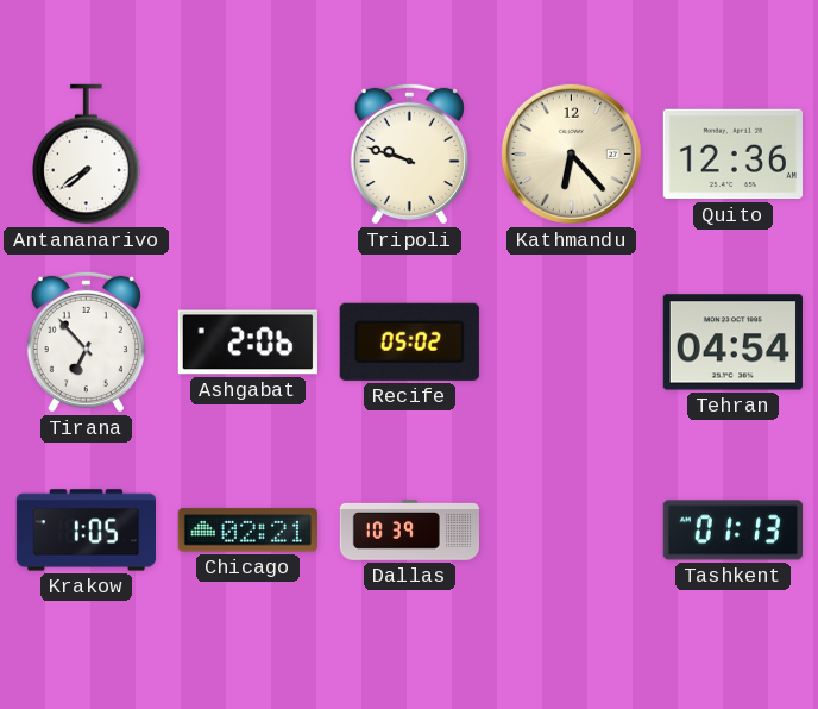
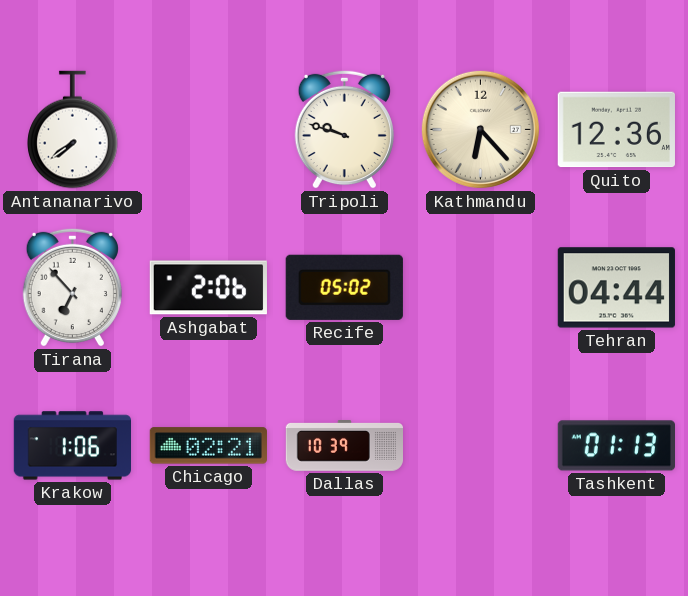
Tehran: 04:54 -> 04:44 (616, 288)
Krakow: 1:05 -> 1:06 (72, 446)
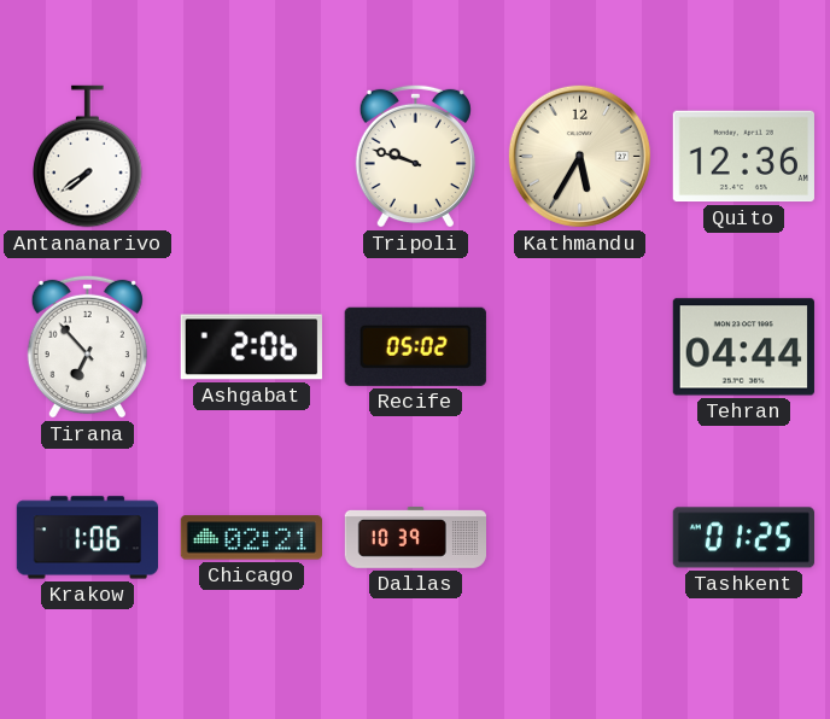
Kathmandu: 6:23 -> 5:35 (579, 156)
Tashkent: 01:13 -> 01:25 (743, 538)
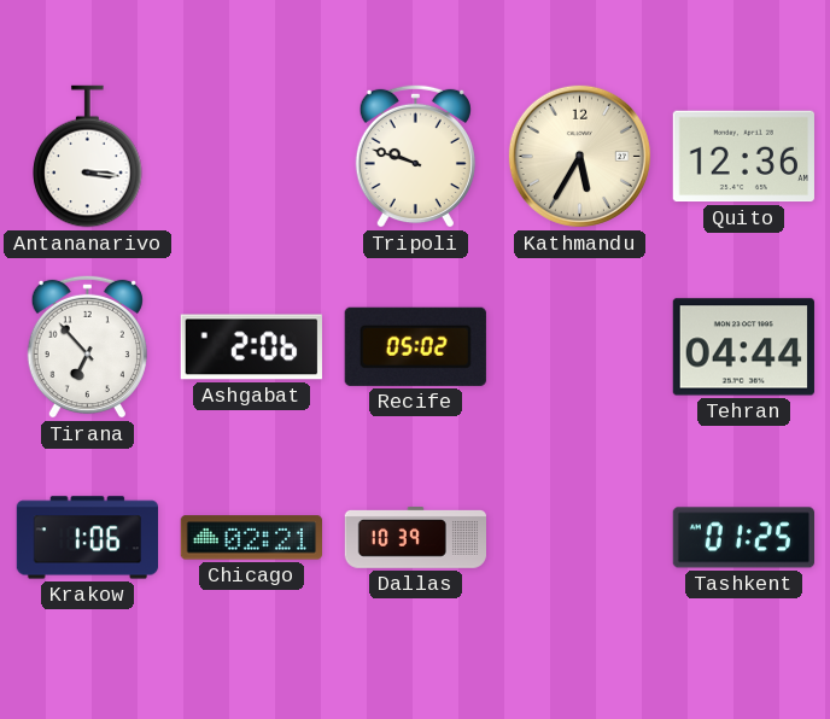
Antananarivo: 7:39 -> 3:16 (88, 157)
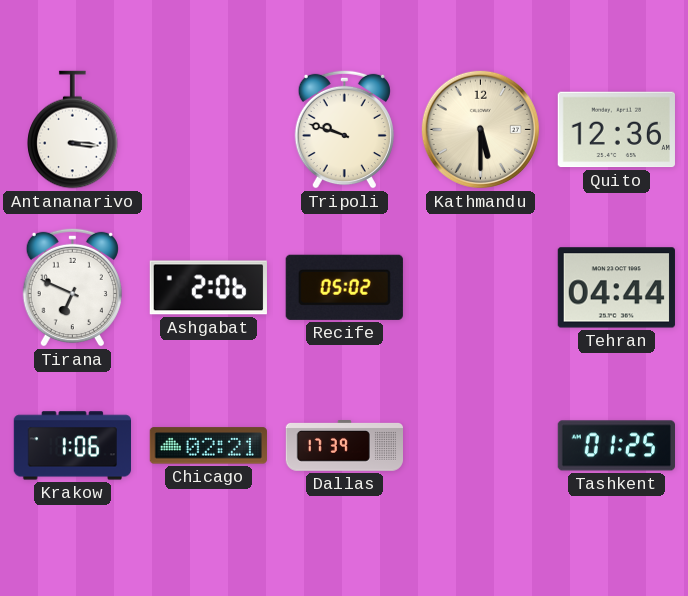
Kathmandu: 5:35 -> 5:30 (480, 129)
Tirana: 6:53 -> 6:49 (72, 287)
Dallas: 10:39 -> 17:39 (345, 446)
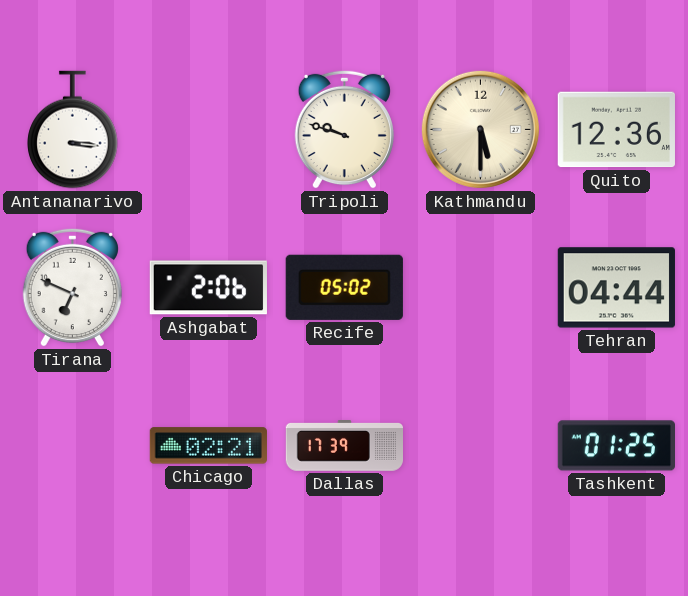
Krakow: 1:06 -> none (72, 446)
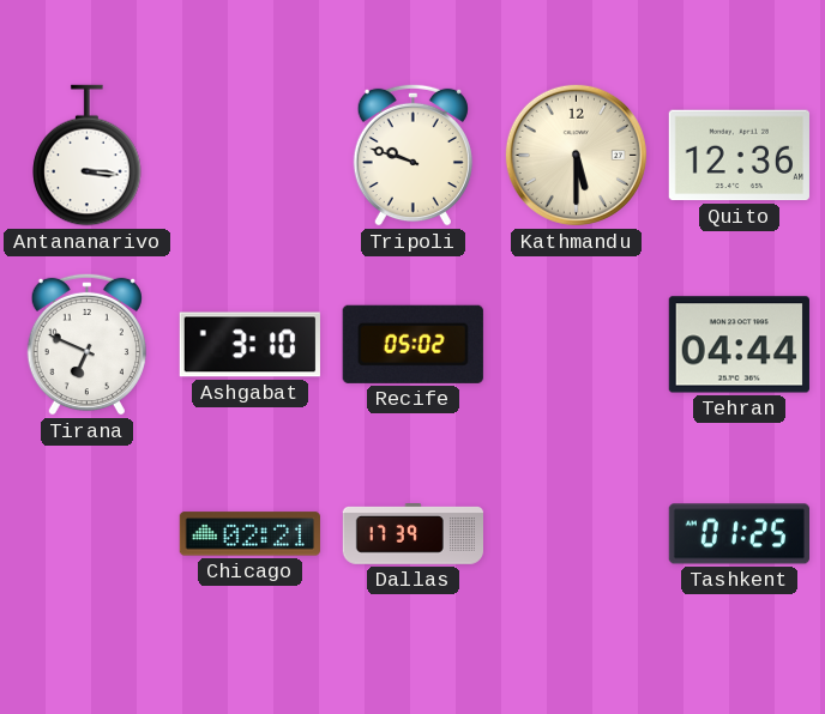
Ashgabat: 2:06 -> 3:10 (249, 345)
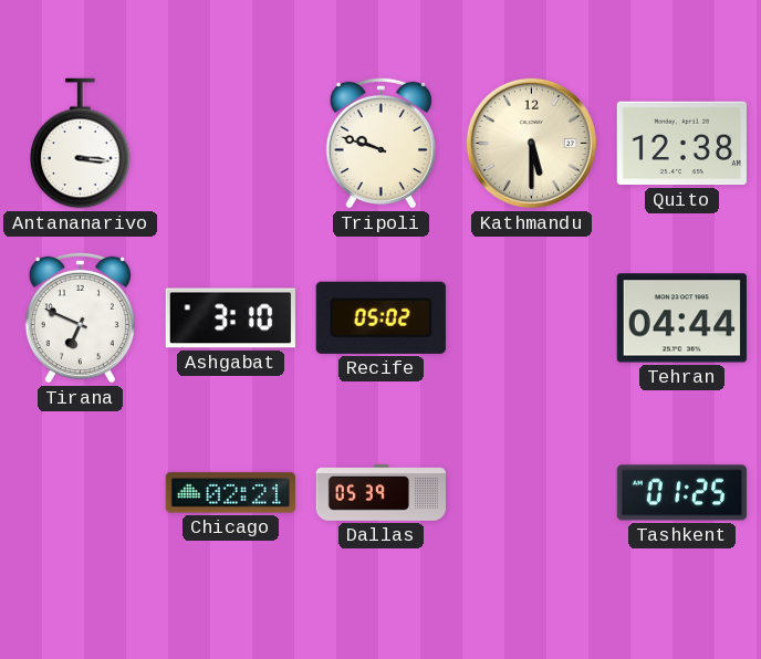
Quito: 12:36 -> 12:38 (681, 144)
Dallas: 17:39 -> 05:39 (382, 493)
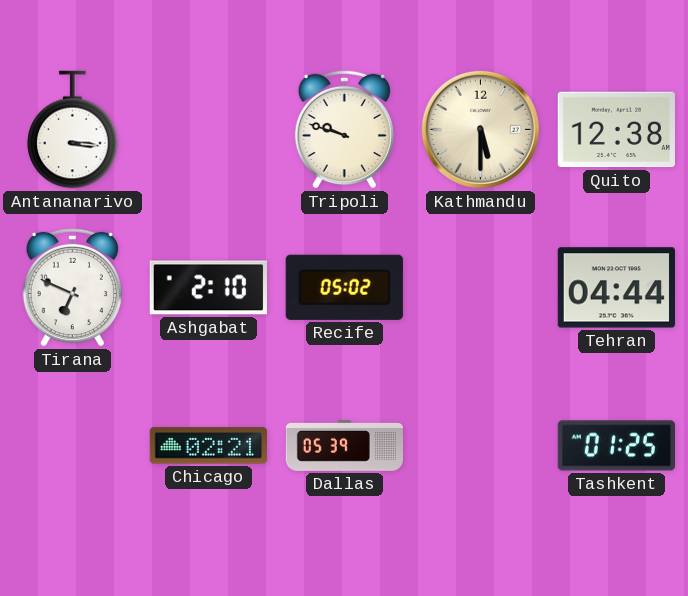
Ashgabat: 3:10 -> 2:10 (208, 288)
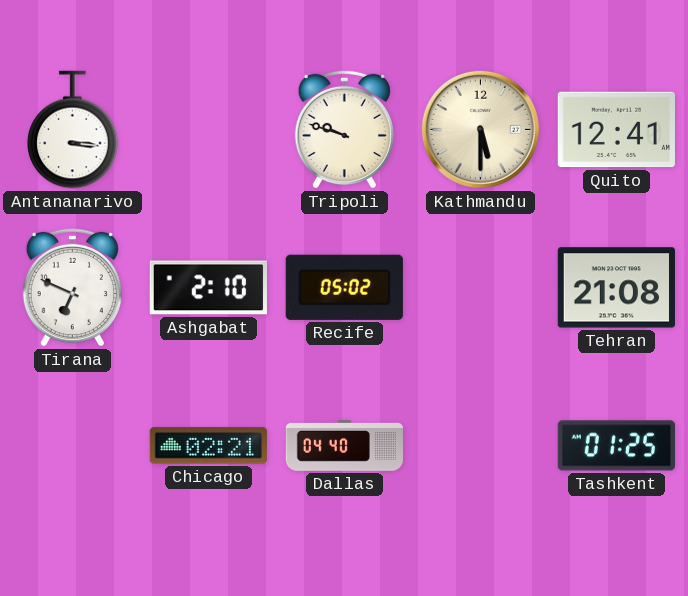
Quito: 12:38 -> 12:41 (616, 130)
Tehran: 04:44 -> 21:08 (616, 288)
Dallas: 05:39 -> 04:40 (345, 446)
